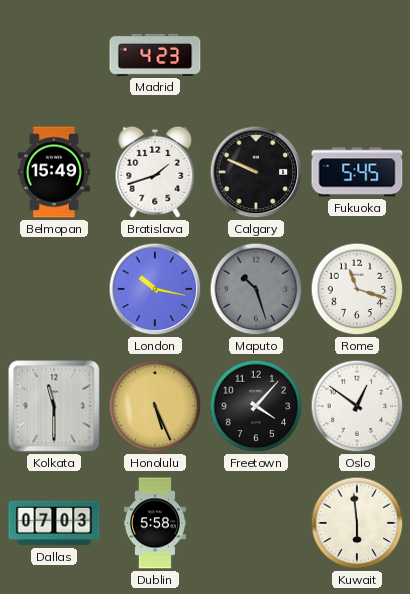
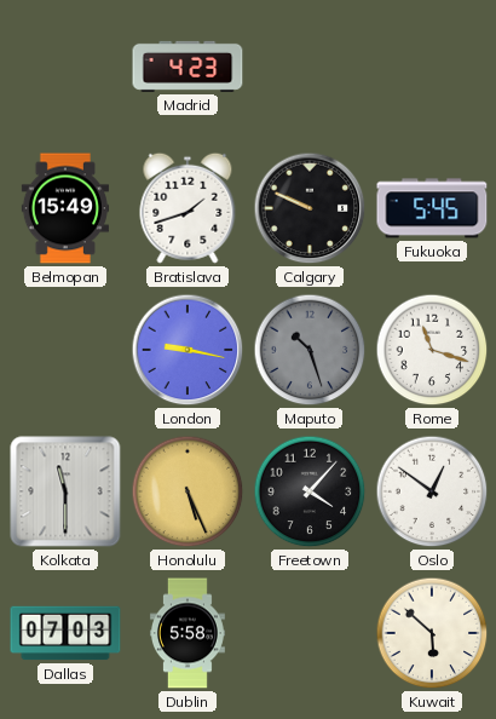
London: 10:17 -> 9:17 (188, 350)
Kuwait: 5:59 -> 5:52 (432, 633)
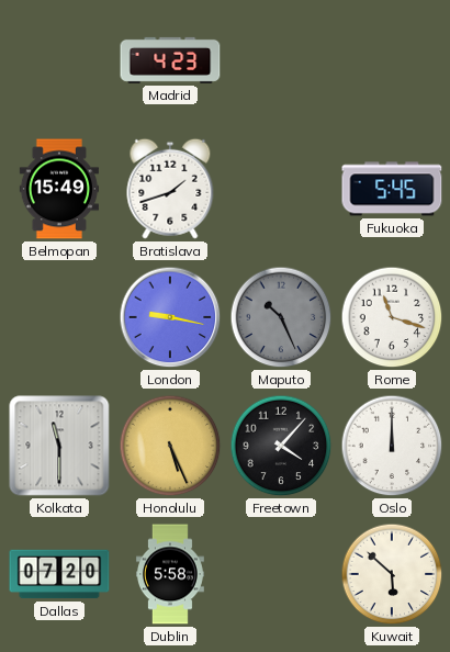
Calgary: 9:49 -> none (310, 208)
Maputo: 10:27 -> 10:26 (281, 317)
Oslo: 12:51 -> 12:00 (392, 446)
Dallas: 07:03 -> 07:20 (59, 574)
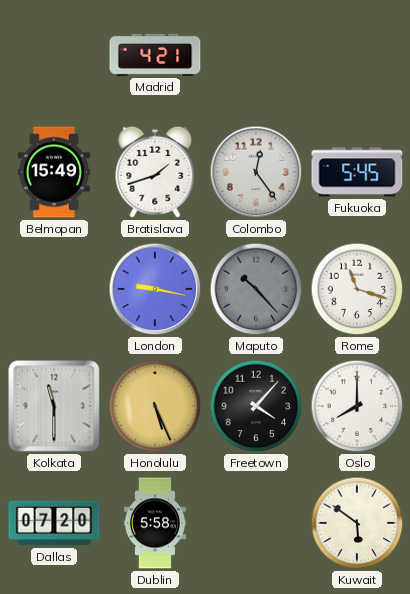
Madrid: 4:23 -> 4:21 (155, 55)
Colombo: none -> 12:24 (256, 172)
Maputo: 10:26 -> 10:23 (256, 289)
Oslo: 12:00 -> 8:00 (357, 406)
Kuwait: 5:52 -> 5:51 (357, 523)
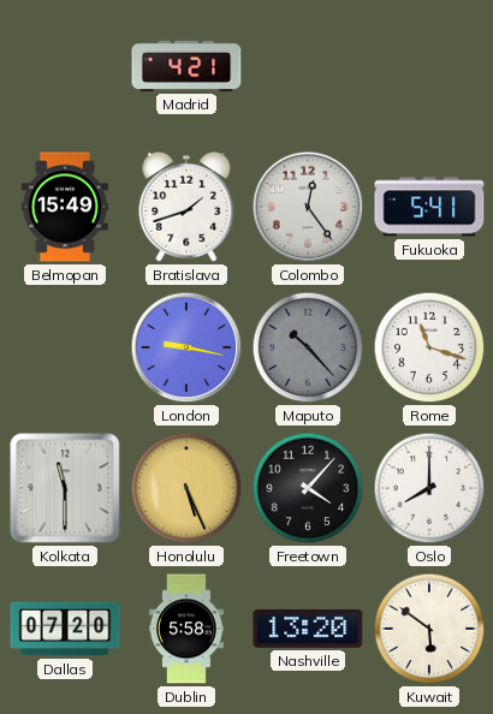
Fukuoka: 5:45 -> 5:41 (429, 207)
Nashville: none -> 13:20 (308, 629)
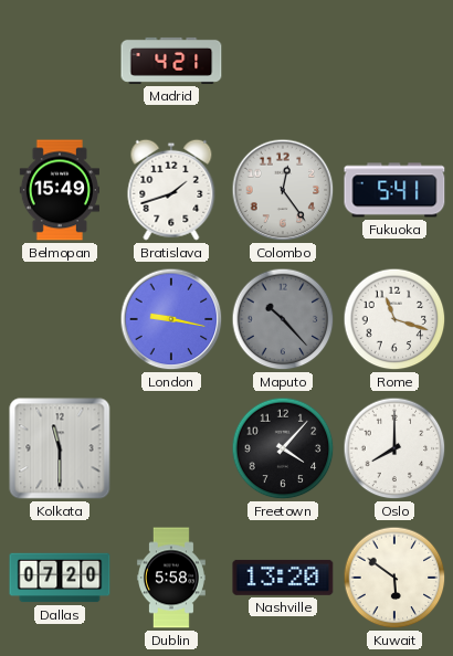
Honolulu: 5:26 -> none (186, 488)
